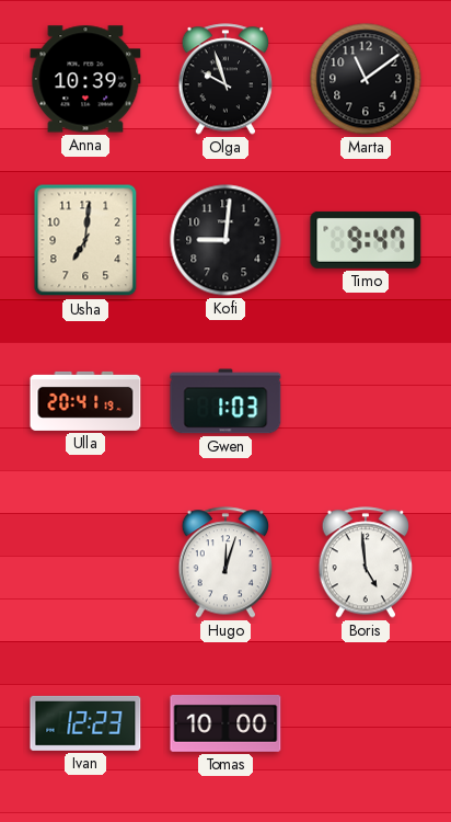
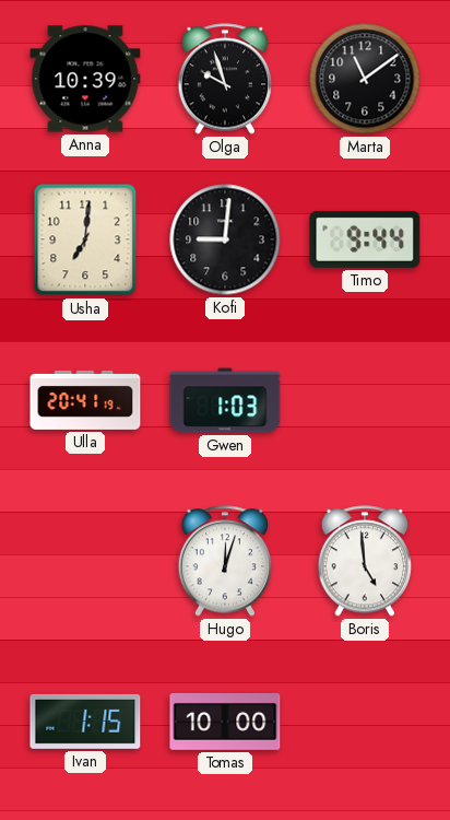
Timo: 9:47 -> 9:44 (365, 239)
Ivan: 12:23 -> 1:15 (85, 722)
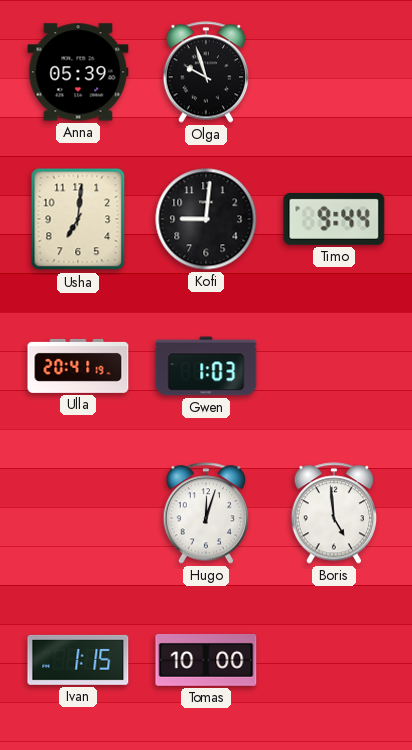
Anna: 10:39 -> 05:39 (78, 72)
Marta: 11:09 -> none (365, 79)
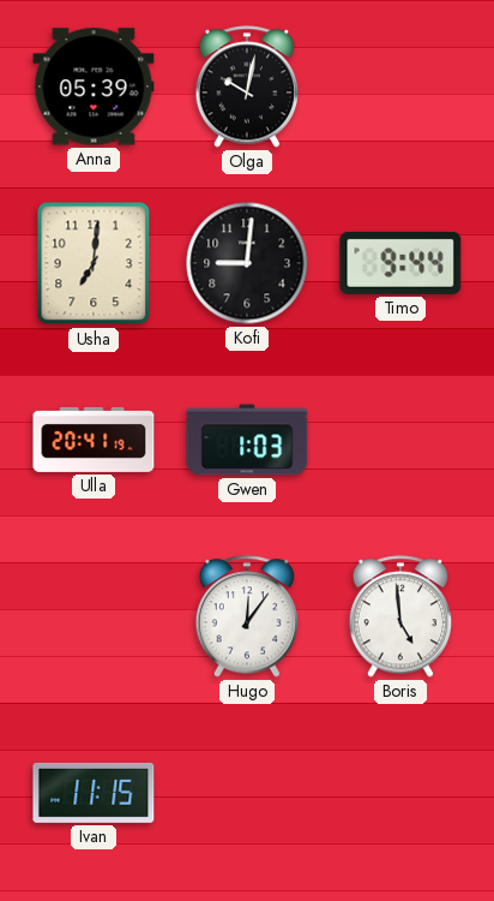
Olga: 9:57 -> 10:02 (247, 86)
Hugo: 12:03 -> 12:06 (247, 616)
Ivan: 1:15 -> 11:15 (94, 793)
Tomas: 10:00 -> none (206, 660)
